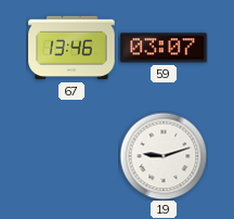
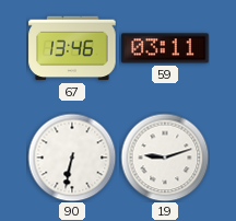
59: 03:07 -> 03:11 (165, 48)
90: none -> 6:32 (72, 158)
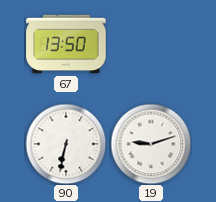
67: 13:46 -> 13:50 (66, 44)
59: 03:11 -> none (165, 48)
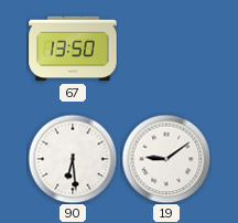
90: 6:32 -> 6:29 (73, 159)
19: 9:12 -> 9:09 (166, 159)
